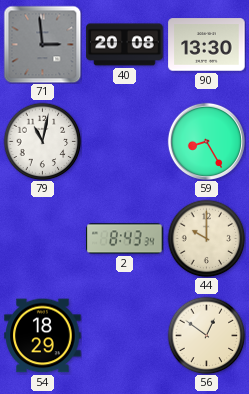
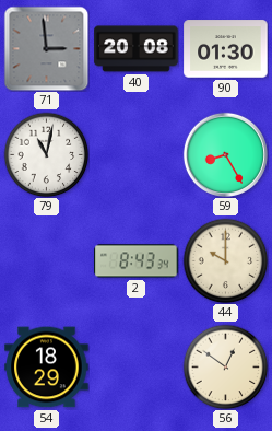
90: 13:30 -> 01:30 (226, 49)
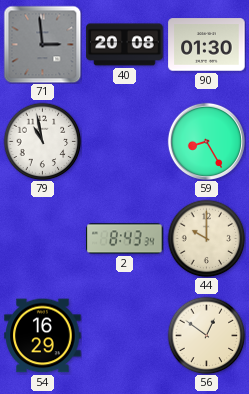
79: 11:02 -> 10:58 (42, 141)
54: 18:29 -> 16:29 (43, 336)
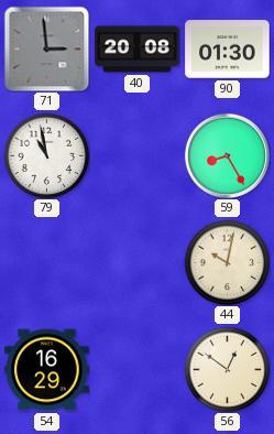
2: 8:43 -> none (125, 239)
44: 10:00 -> 10:02 (227, 262)
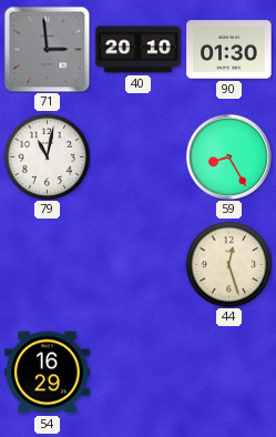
40: 20:08 -> 20:10 (139, 50)
79: 10:58 -> 11:02 (47, 156)
44: 10:02 -> 12:27 (228, 264)
56: 12:51 -> none (227, 369)
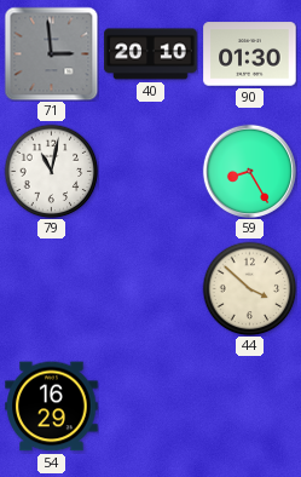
44: 12:27 -> 3:52 (249, 288)
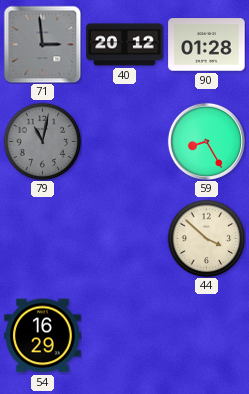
40: 20:10 -> 20:12 (125, 45)
90: 01:30 -> 01:28 (207, 45)
79 dial: white -> grey (42, 141)
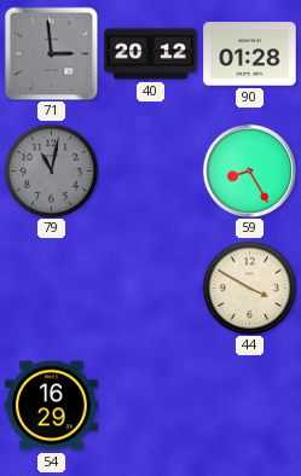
44: 3:52 -> 3:50 (249, 288)
